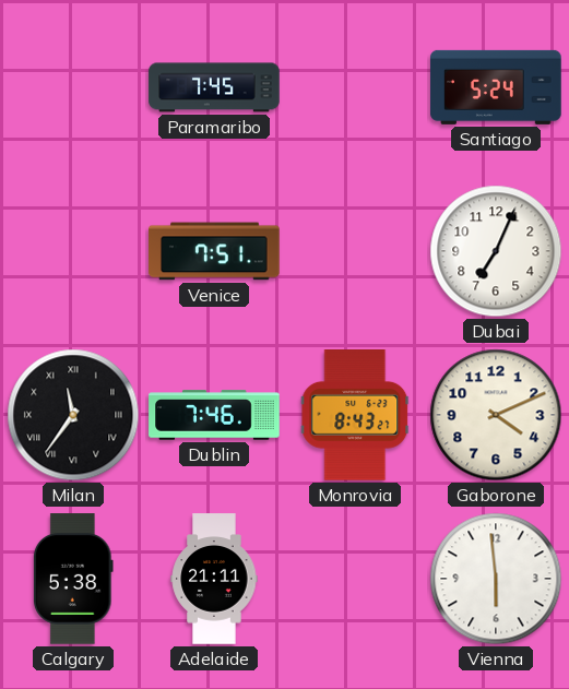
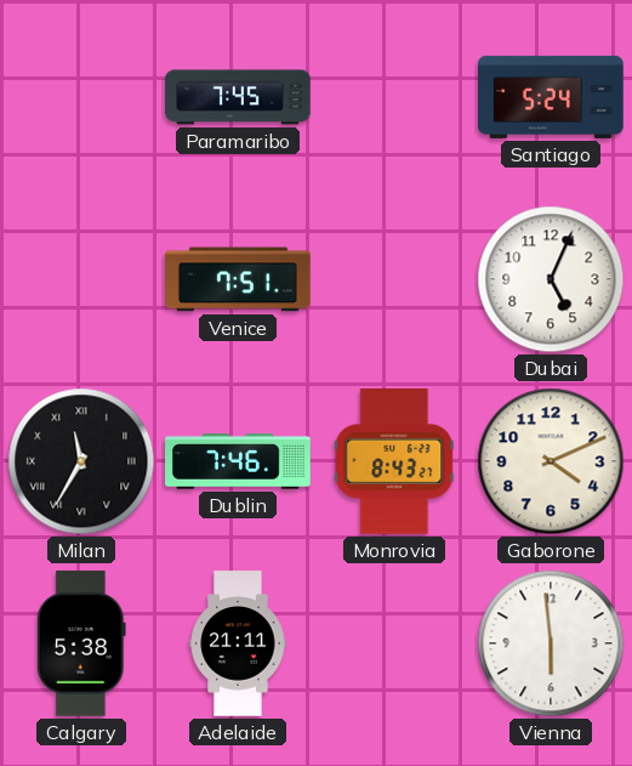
Dubai: 7:04 -> 5:04 (551, 279)
Milan: 11:36 -> 11:35 (81, 461)
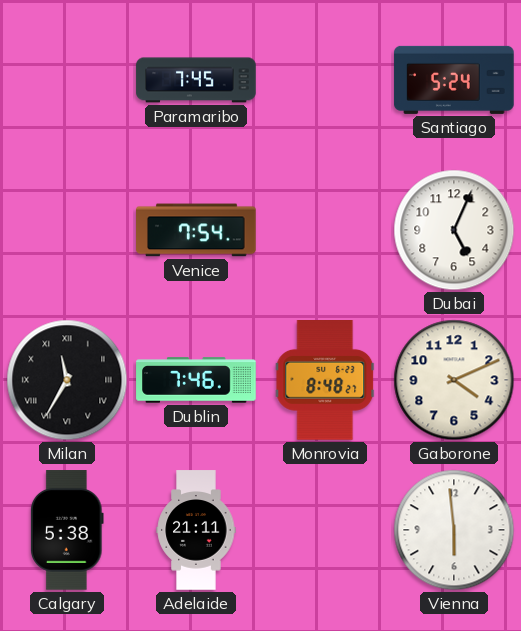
Venice: 7:51 -> 7:54 (196, 230)
Monrovia: 8:43 -> 8:48 (325, 381)
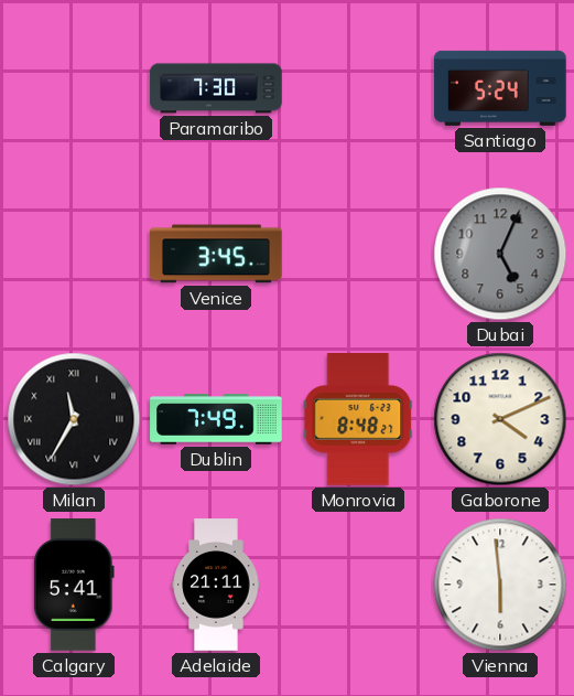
Paramaribo: 7:45 -> 7:30 (216, 88)
Venice: 7:54 -> 3:45 (216, 254)
Dubai dial: white -> grey (500, 254)
Dublin: 7:46 -> 7:49 (216, 419)
Calgary: 5:38 -> 5:41 (75, 585)
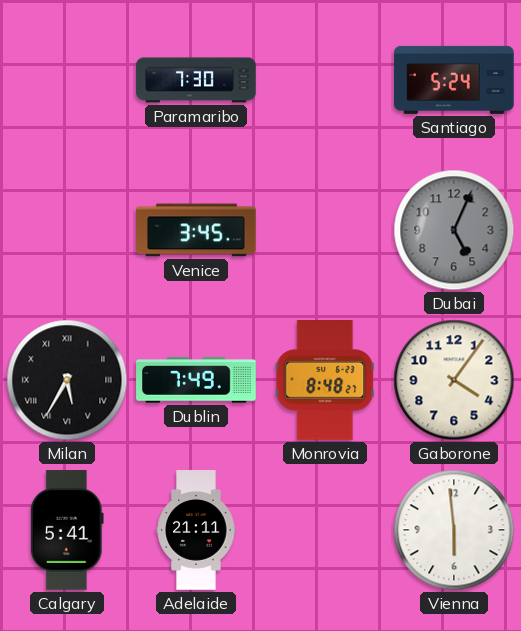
Milan: 11:35 -> 5:35 (67, 380)
Gaborone: 4:11 -> 4:06 (454, 380)
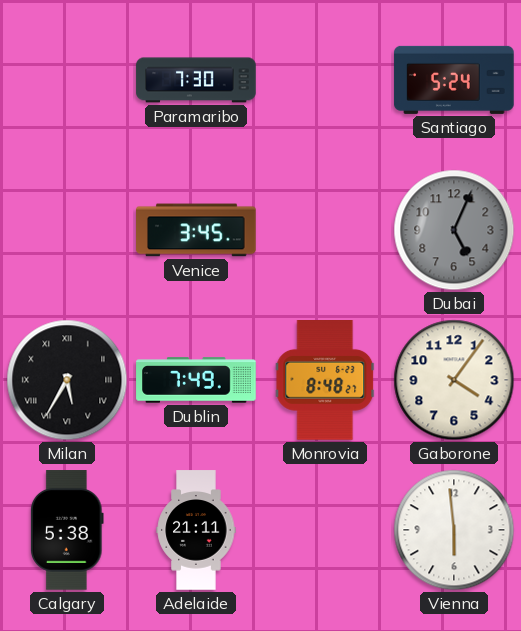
Calgary: 5:41 -> 5:38 (68, 530)
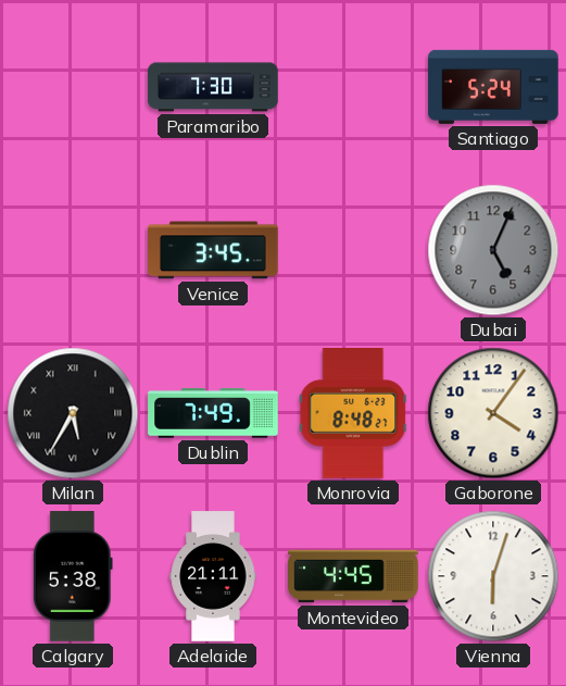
Montevideo: none -> 4:45 (353, 576)
Vienna: 5:59 -> 6:03 (493, 576)
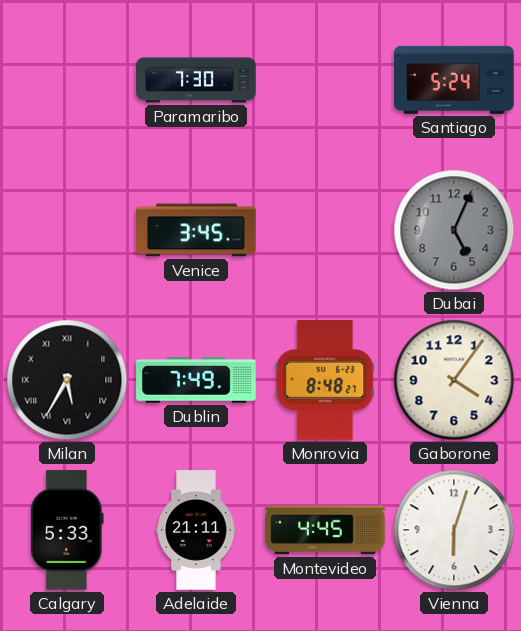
Calgary: 5:38 -> 5:33 (68, 530)
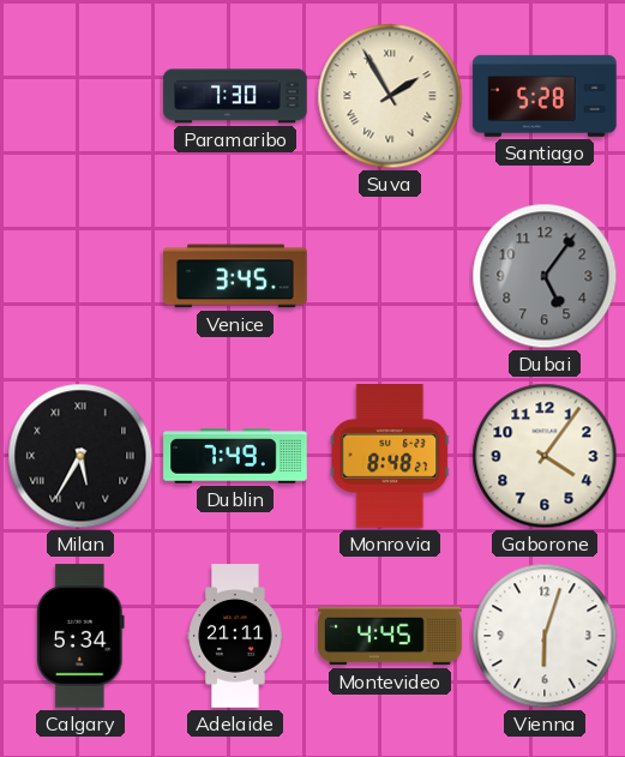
Suva: none -> 1:55 (390, 96)
Santiago: 5:24 -> 5:28 (545, 96)
Dubai: 5:04 -> 5:06 (545, 276)
Calgary: 5:33 -> 5:34 (82, 636)
